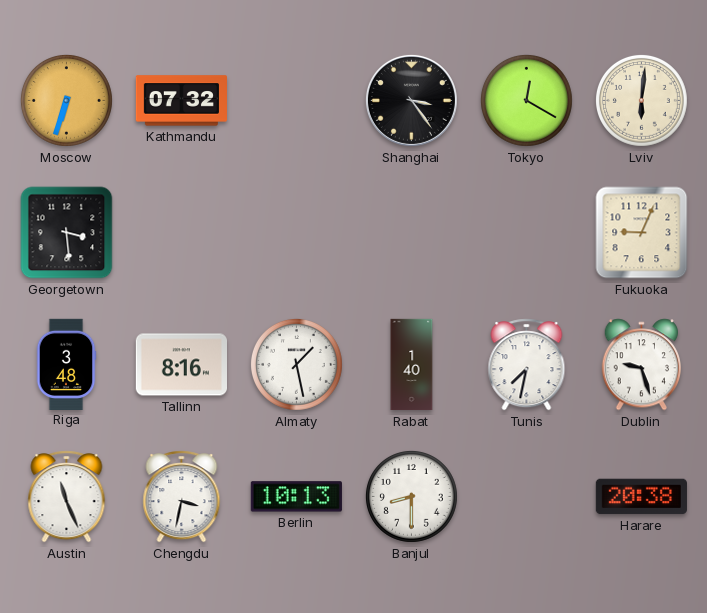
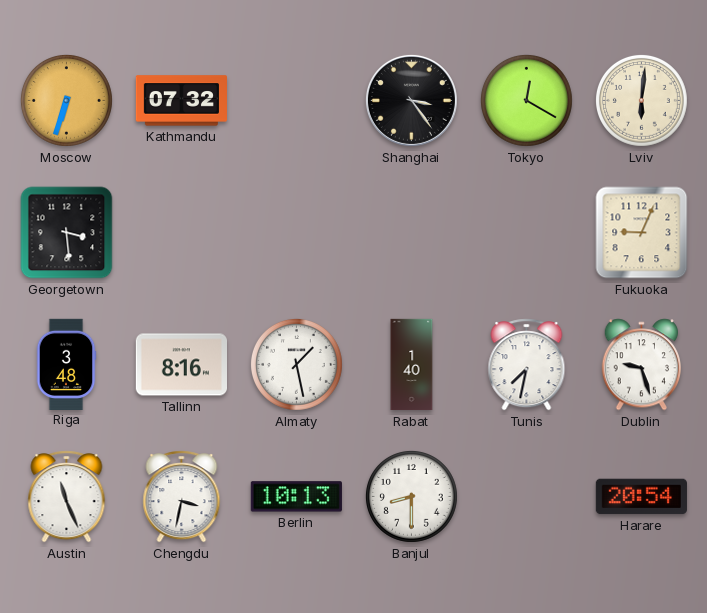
Harare: 20:38 -> 20:54 (641, 497)
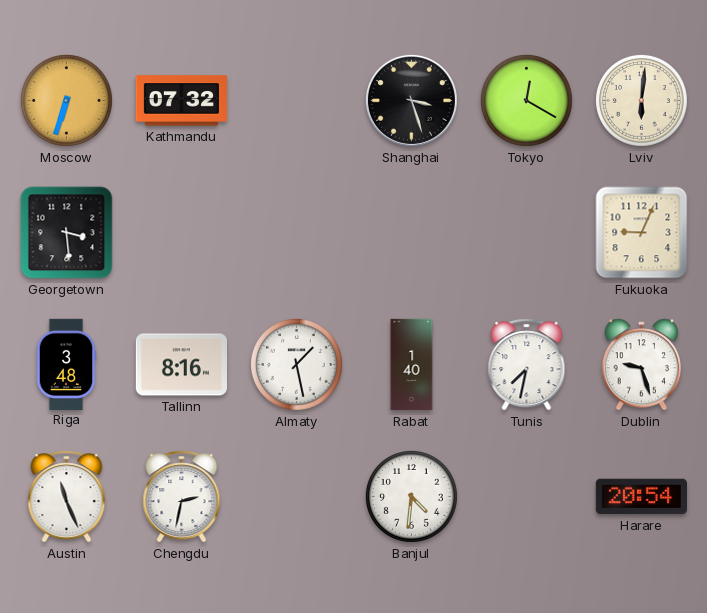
Shanghai: 3:24 -> 3:27 (411, 100)
Chengdu: 3:32 -> 2:32 (182, 497)
Berlin: 10:13 -> none (296, 497)
Banjul: 8:30 -> 4:31 (411, 496)
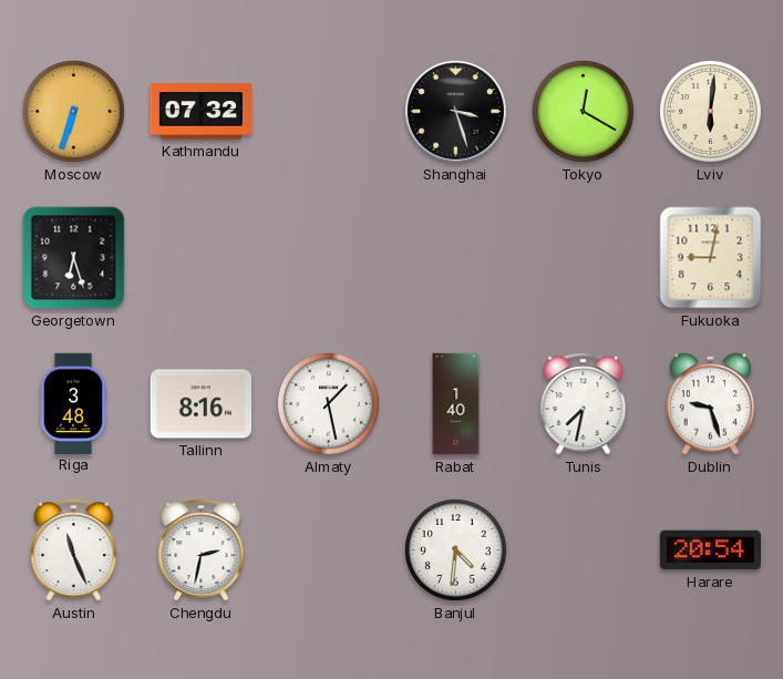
Georgetown: 3:29 -> 6:27 (74, 258)
Fukuoka: 9:04 -> 9:02 (711, 258)
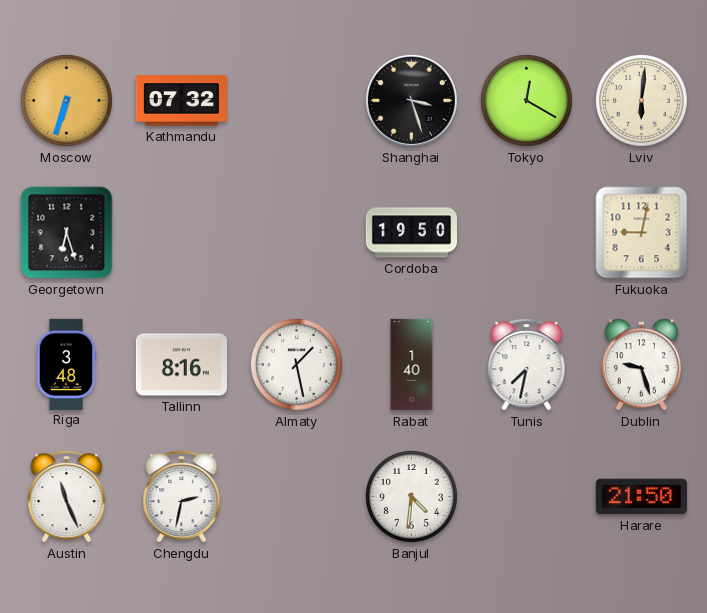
Cordoba: none -> 19:50 (411, 233)
Harare: 20:54 -> 21:50 (641, 497)
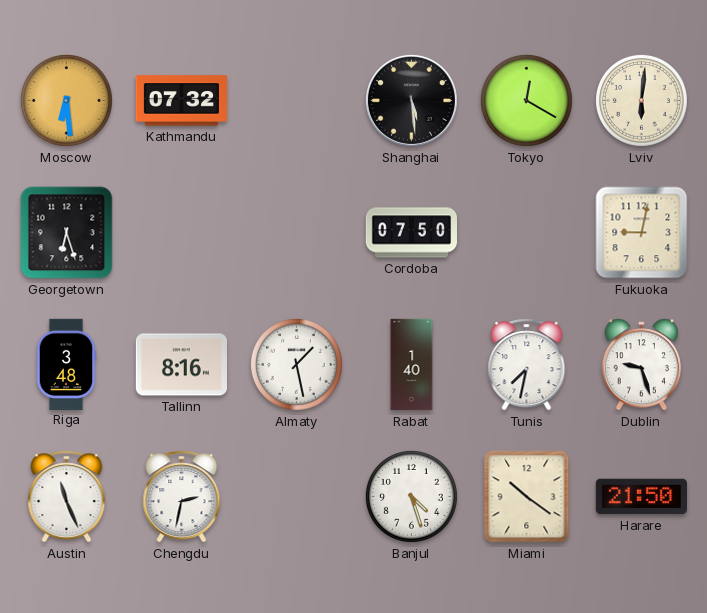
Moscow: 6:33 -> 6:29 (66, 100)
Shanghai: 3:27 -> 5:29 (411, 100)
Cordoba: 19:50 -> 07:50 (411, 233)
Banjul: 4:31 -> 4:27 (411, 496)
Miami: none -> 10:21 (527, 497)
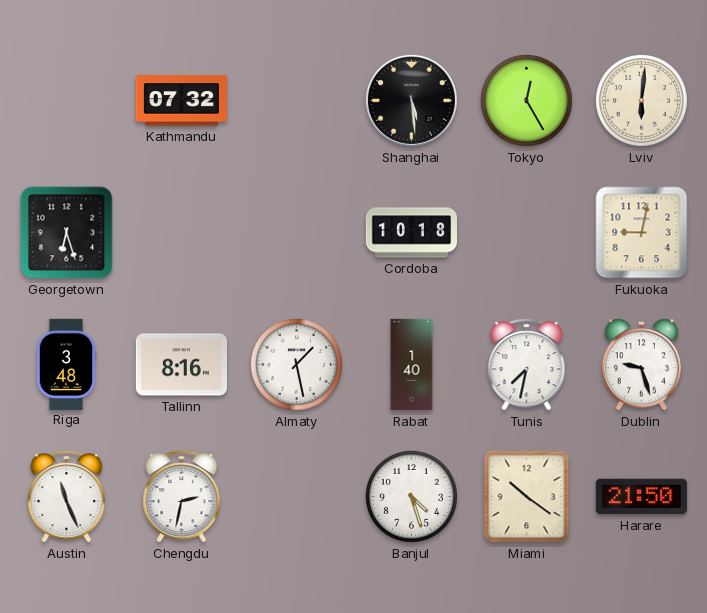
Moscow: 6:29 -> none (66, 100)
Tokyo: 12:20 -> 12:25 (526, 100)
Cordoba: 07:50 -> 10:18 (411, 233)
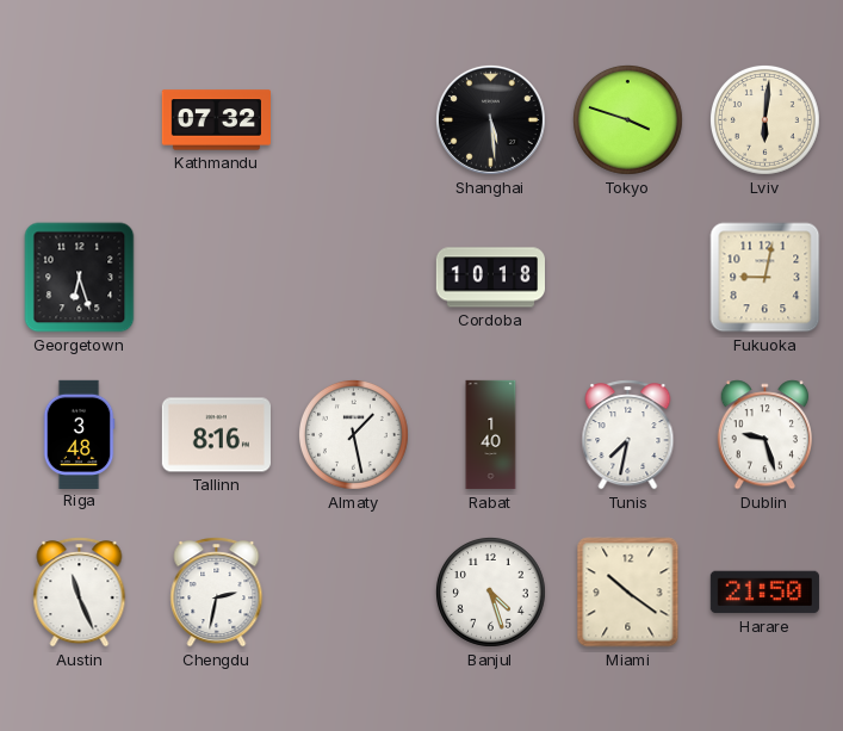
Tokyo: 12:25 -> 3:48 (627, 119)
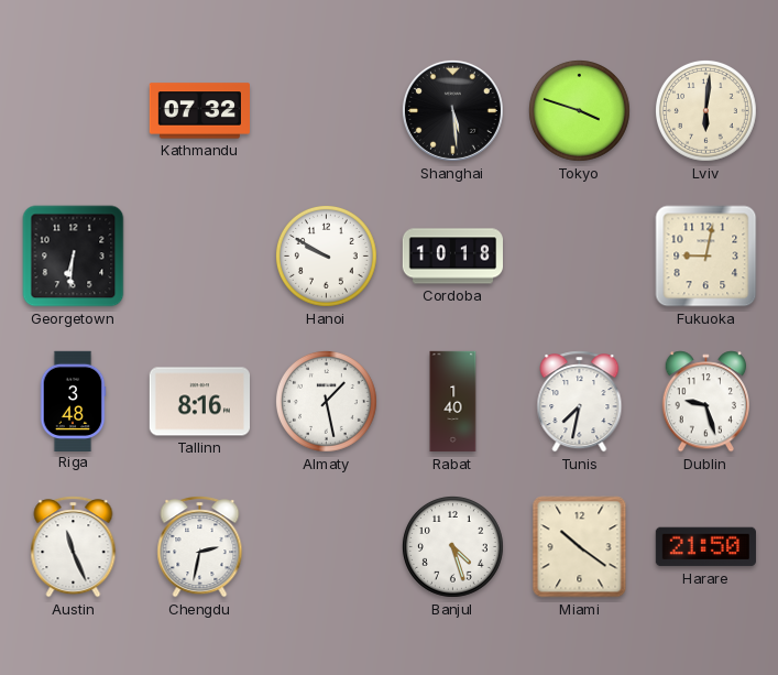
Georgetown: 6:27 -> 6:31 (74, 257)
Hanoi: none -> 9:50 (326, 255)
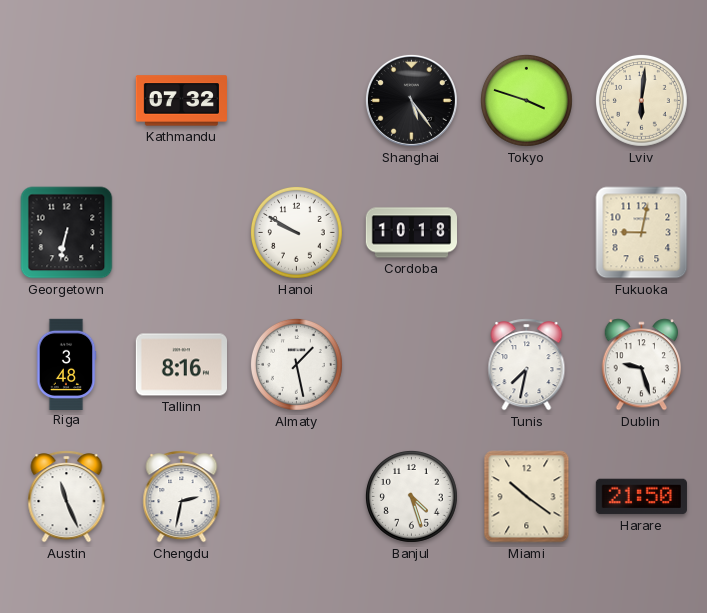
Shanghai: 5:29 -> 5:24 (411, 100)
Georgetown: 6:31 -> 6:32 (67, 233)
Rabat: 1:40 -> none (453, 402)
